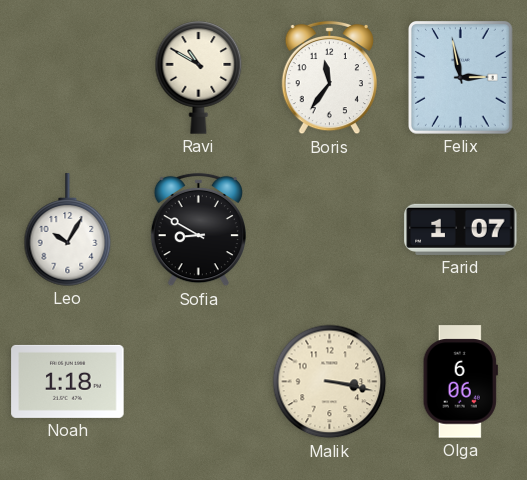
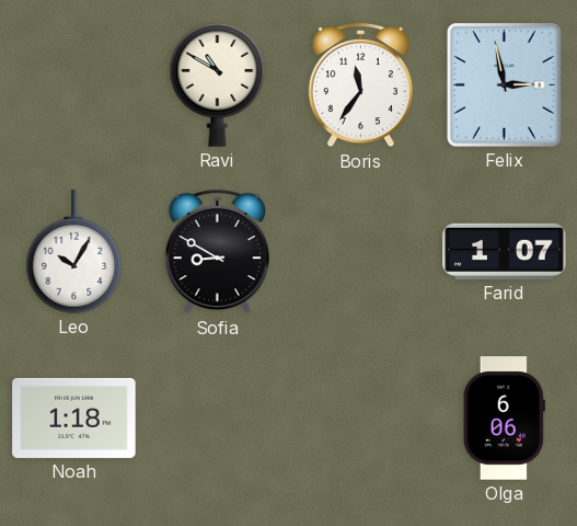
Malik: 3:17 -> none (330, 382)
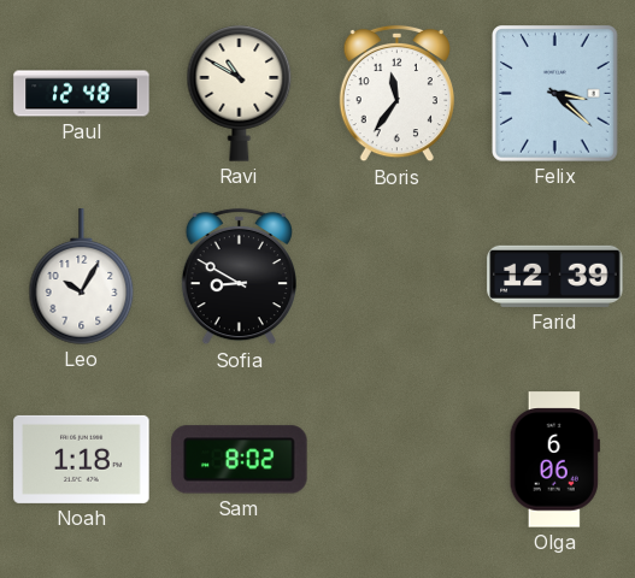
Paul: none -> 12:48 (82, 94)
Felix: 2:58 -> 3:22 (555, 94)
Farid: 1:07 -> 12:39 (555, 276)
Sam: none -> 8:02 (240, 460)
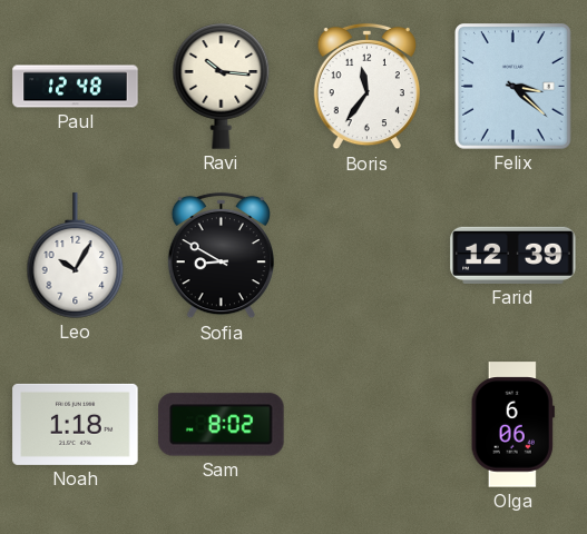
Ravi: 10:50 -> 10:16 (222, 87)
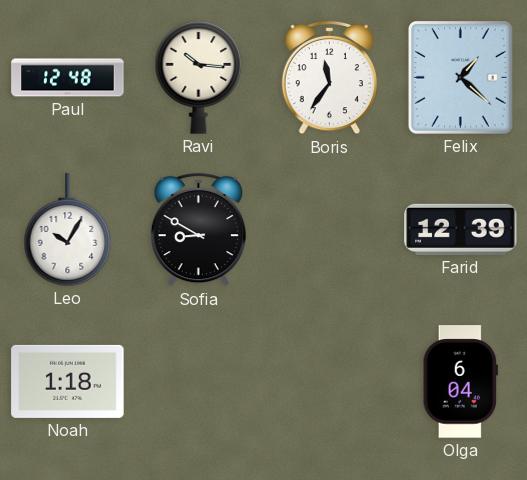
Felix: 3:22 -> 1:22 (461, 78)
Sam: 8:02 -> none (222, 425)
Olga: 6:06 -> 6:04 (460, 382)
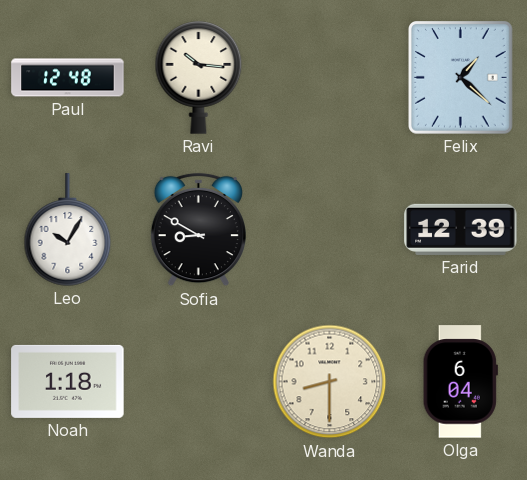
Boris: 11:36 -> none (329, 78)
Wanda: none -> 8:30 (330, 382)
